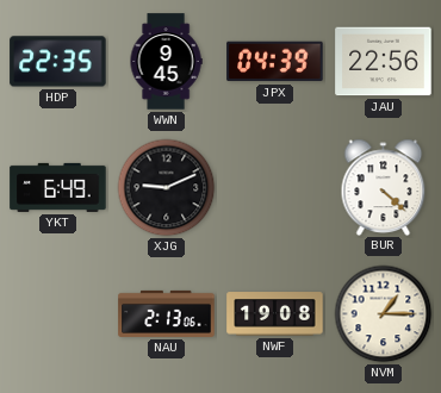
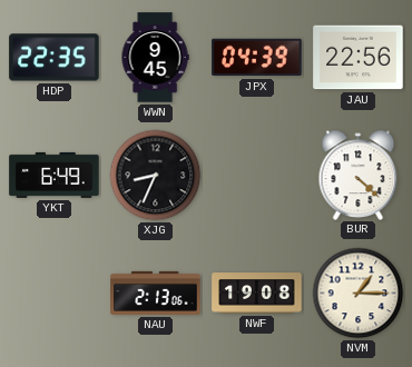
XJG: 9:11 -> 8:34 (156, 176)
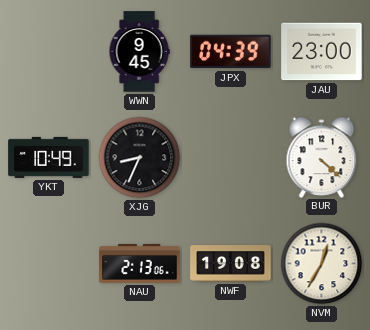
HDP: 22:35 -> none (55, 58)
JAU: 22:56 -> 23:00 (322, 52)
YKT: 6:49 -> 10:49 (49, 157)
NVM: 1:15 -> 12:35 (322, 264)
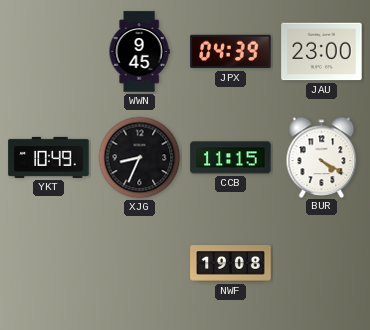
CCB: none -> 11:15 (231, 158)
BUR: 4:22 -> 4:20 (322, 157)
NAU: 2:13 -> none (140, 263)
NVM: 12:35 -> none (322, 264)
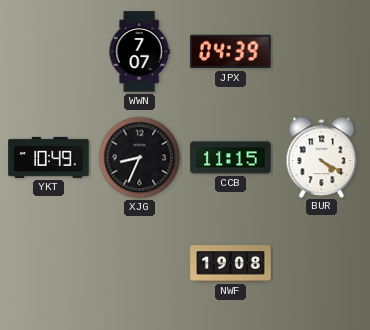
WWN: 9:45 -> 7:07 (139, 52)
JAU: 23:00 -> none (322, 52)
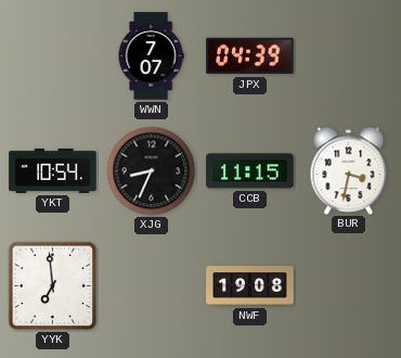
YKT: 10:49 -> 10:54 (53, 170)
BUR: 4:20 -> 3:32 (349, 170)
YYK: none -> 6:59 (53, 286)
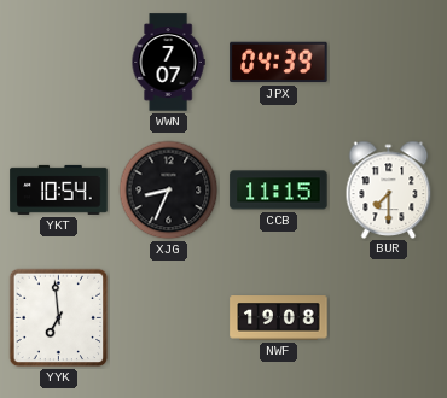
BUR: 3:32 -> 7:30 (389, 189)
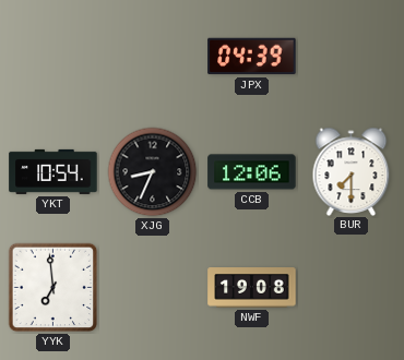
WWN: 7:07 -> none (168, 63)
CCB: 11:15 -> 12:06 (252, 172)
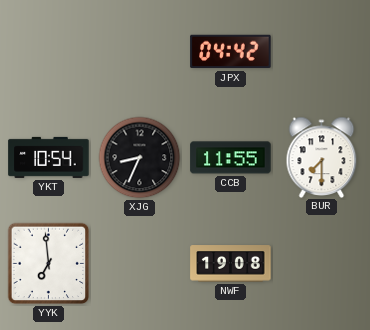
JPX: 04:39 -> 04:42 (231, 52)
CCB: 12:06 -> 11:55 (231, 158)
